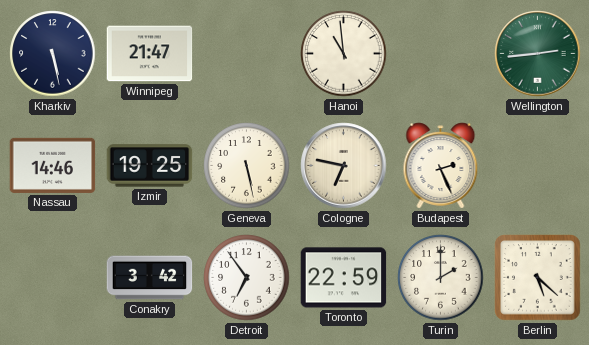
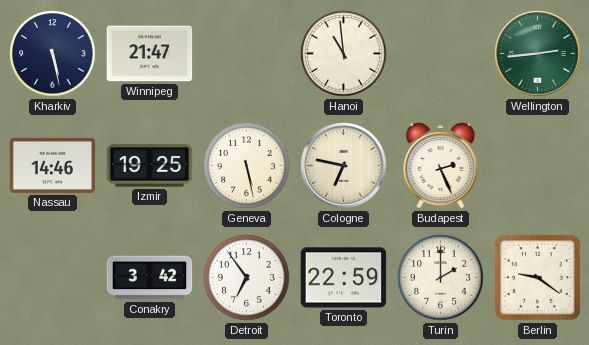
Berlin: 5:22 -> 9:21 (538, 278)
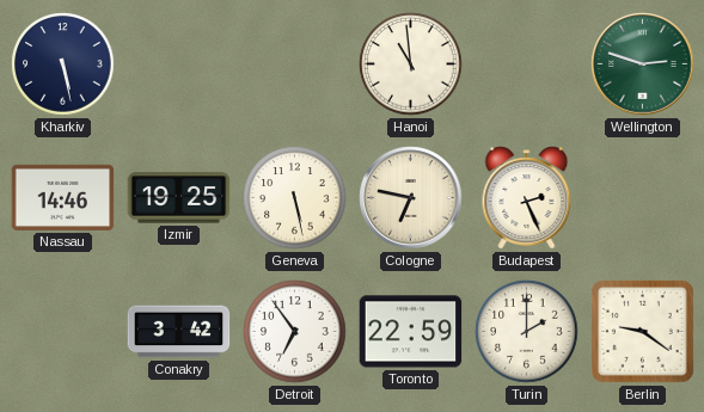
Winnipeg: 21:47 -> none (150, 54)
Wellington: 2:44 -> 2:48 (643, 64)
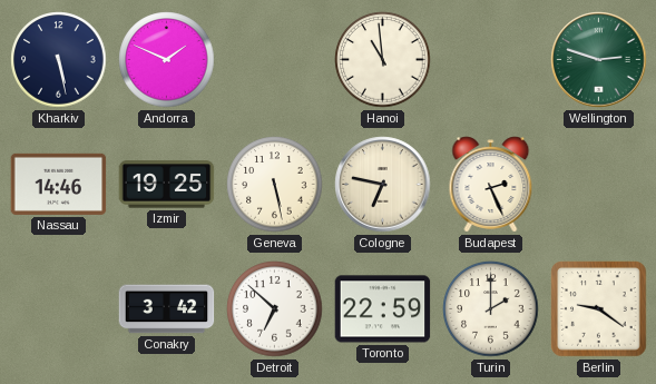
Andorra: none -> 1:49 (167, 60)
Detroit: 6:54 -> 6:52 (275, 309)
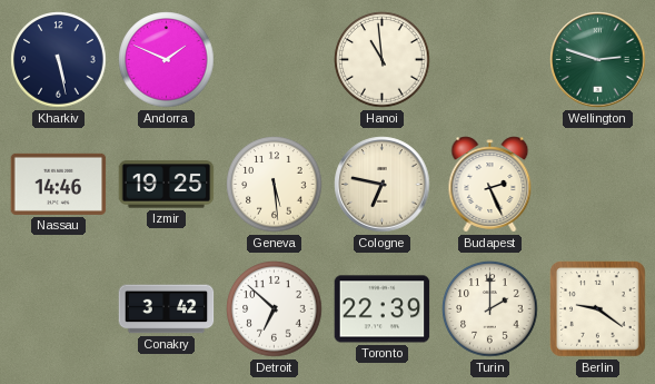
Geneva: 5:28 -> 5:29 (275, 185)
Toronto: 22:59 -> 22:39 (383, 309)
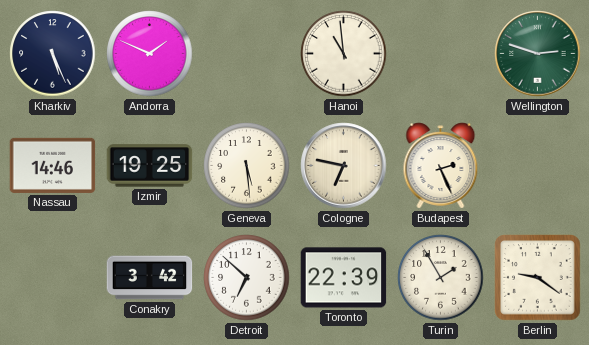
Kharkiv: 5:28 -> 5:26 (53, 54)
Turin: 2:00 -> 1:55 (441, 278)
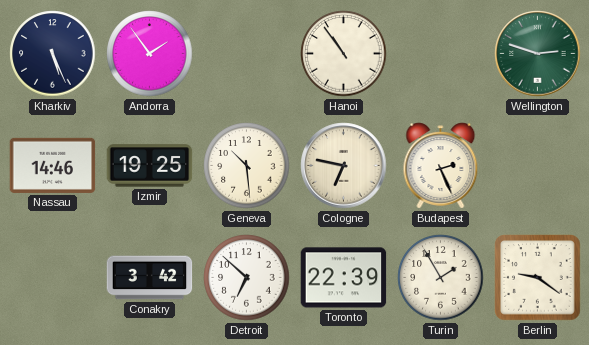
Andorra: 1:49 -> 1:54 (150, 54)
Hanoi: 10:59 -> 10:54 (344, 54)
Geneva: 5:29 -> 10:29 (247, 166)
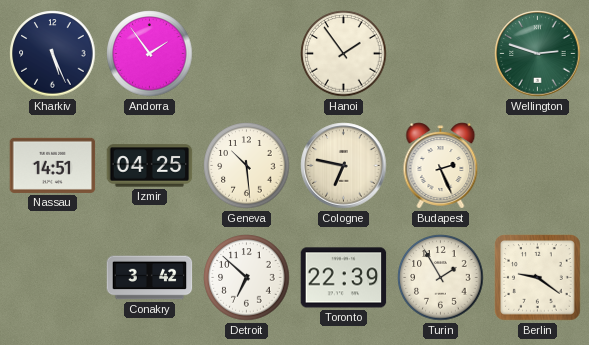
Hanoi: 10:54 -> 1:54 (344, 54)
Nassau: 14:46 -> 14:51 (53, 165)
Izmir: 19:25 -> 04:25 (150, 166)
